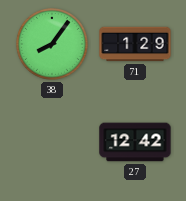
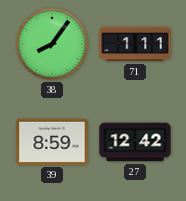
71: 1:29 -> 1:11 (135, 44)
39: none -> 8:59 (52, 142)
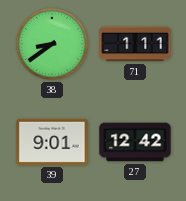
38: 8:06 -> 8:39 (52, 44)
39: 8:59 -> 9:01 (52, 142)
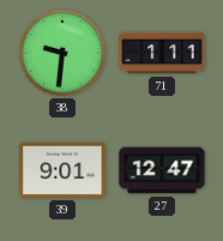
38: 8:39 -> 9:31 (62, 53)
27: 12:42 -> 12:47 (162, 170)
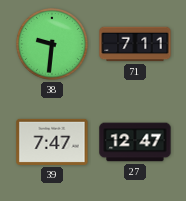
71: 1:11 -> 7:11 (135, 44)
39: 9:01 -> 7:47 (52, 142)
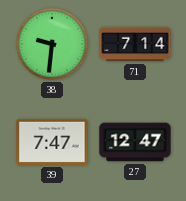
71: 7:11 -> 7:14 (135, 44)
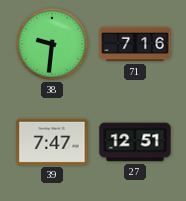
71: 7:14 -> 7:16 (135, 44)
27: 12:47 -> 12:51 (135, 142)
